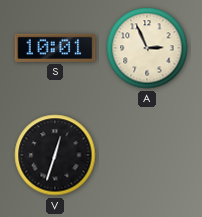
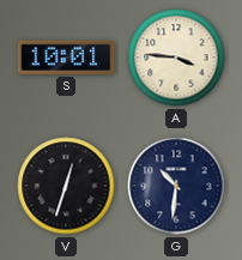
A: 2:56 -> 3:46 (176, 58)
G: none -> 10:31 (176, 186)
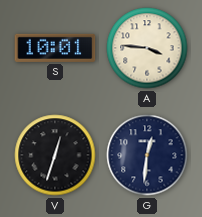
G: 10:31 -> 12:31 (147, 155)
